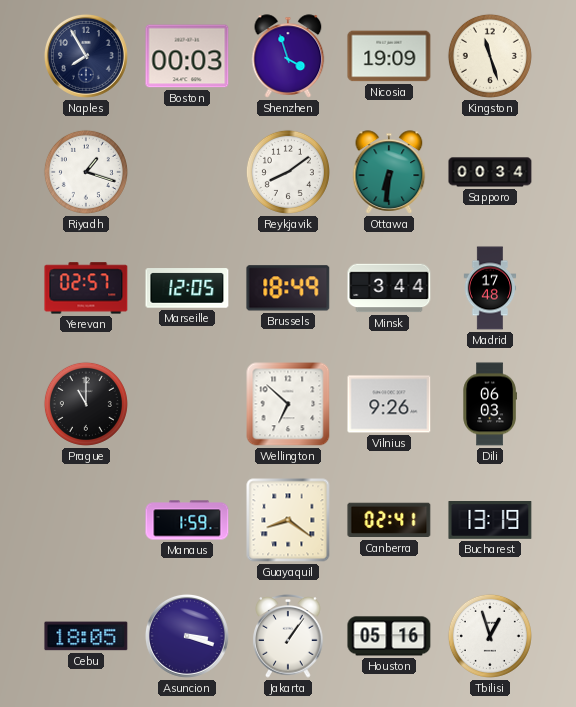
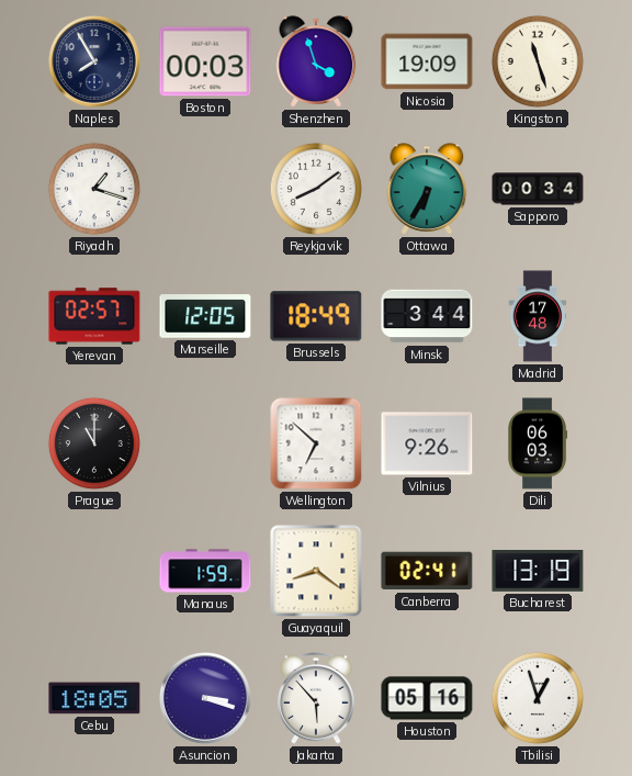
Ottawa: 6:31 -> 6:35 (427, 189)
Jakarta: 1:06 -> 5:53 (316, 699)
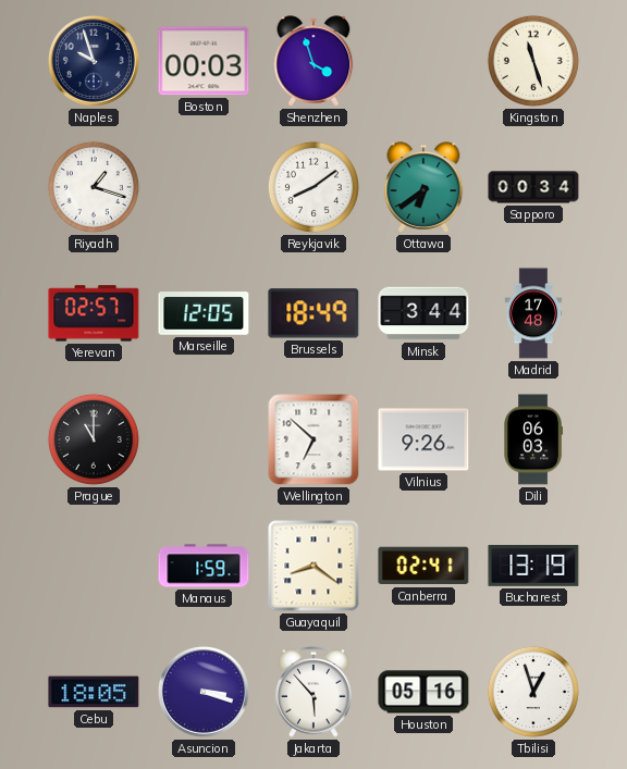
Naples: 7:55 -> 9:57 (94, 61)
Nicosia: 19:09 -> none (427, 61)
Ottawa: 6:35 -> 6:39 (423, 187)
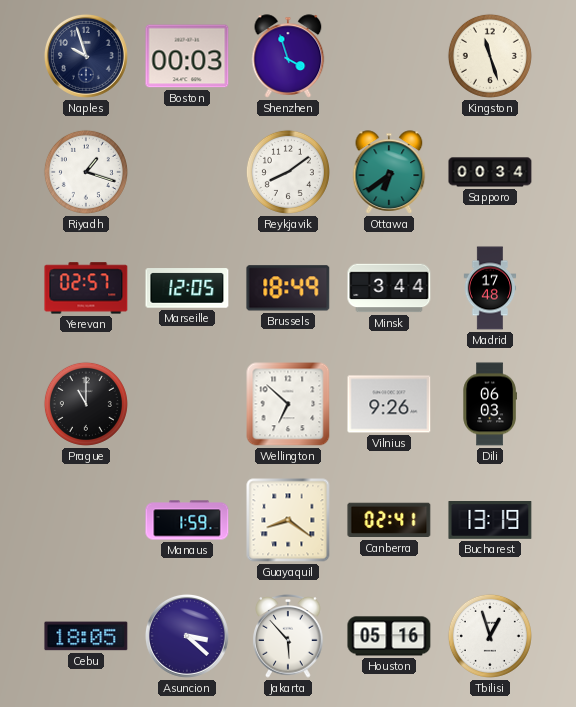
Asuncion: 3:18 -> 3:22 (187, 636)
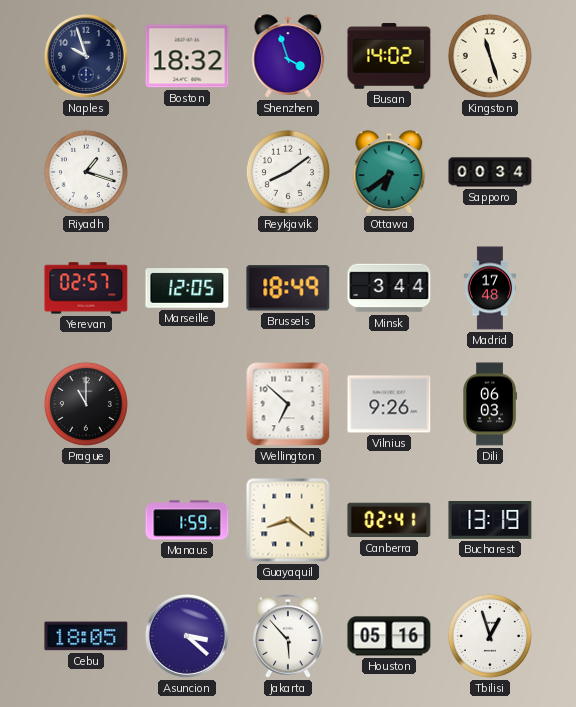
Boston: 00:03 -> 18:32 (187, 56)
Busan: none -> 14:02 (389, 56)
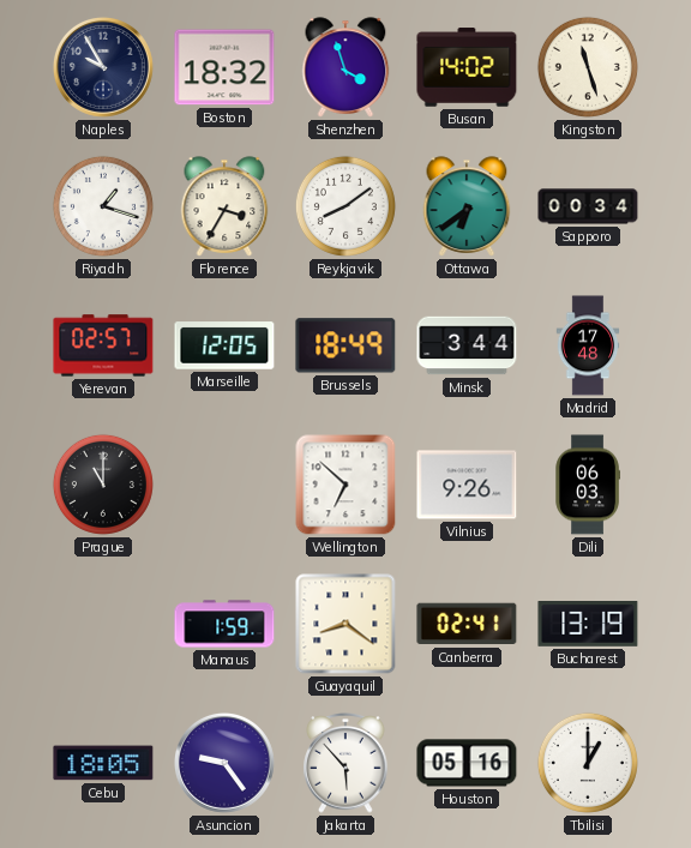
Naples: 9:57 -> 9:55 (103, 67)
Florence: none -> 3:35 (224, 206)
Asuncion: 3:22 -> 9:24 (224, 763)
Tbilisi: 12:57 -> 1:00 (588, 763)
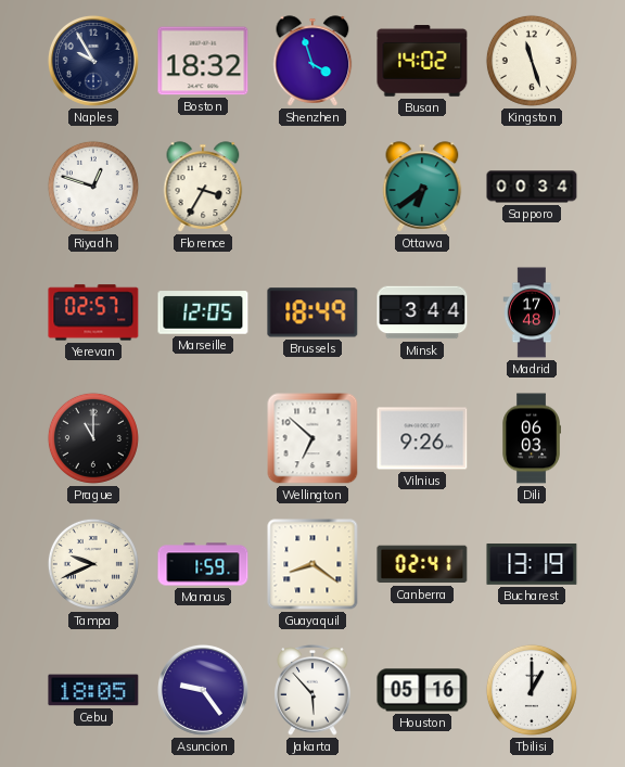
Riyadh: 1:18 -> 12:48 (93, 187)
Reykjavik: 8:09 -> none (345, 206)
Tampa: none -> 9:41 (93, 564)
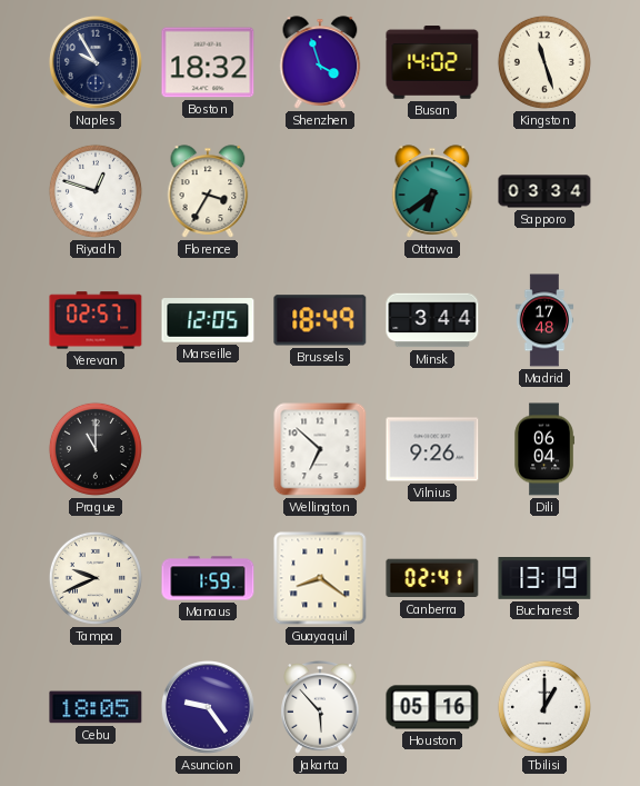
Sapporo: 00:34 -> 03:34 (544, 191)
Dili: 06:03 -> 06:04 (544, 449)
